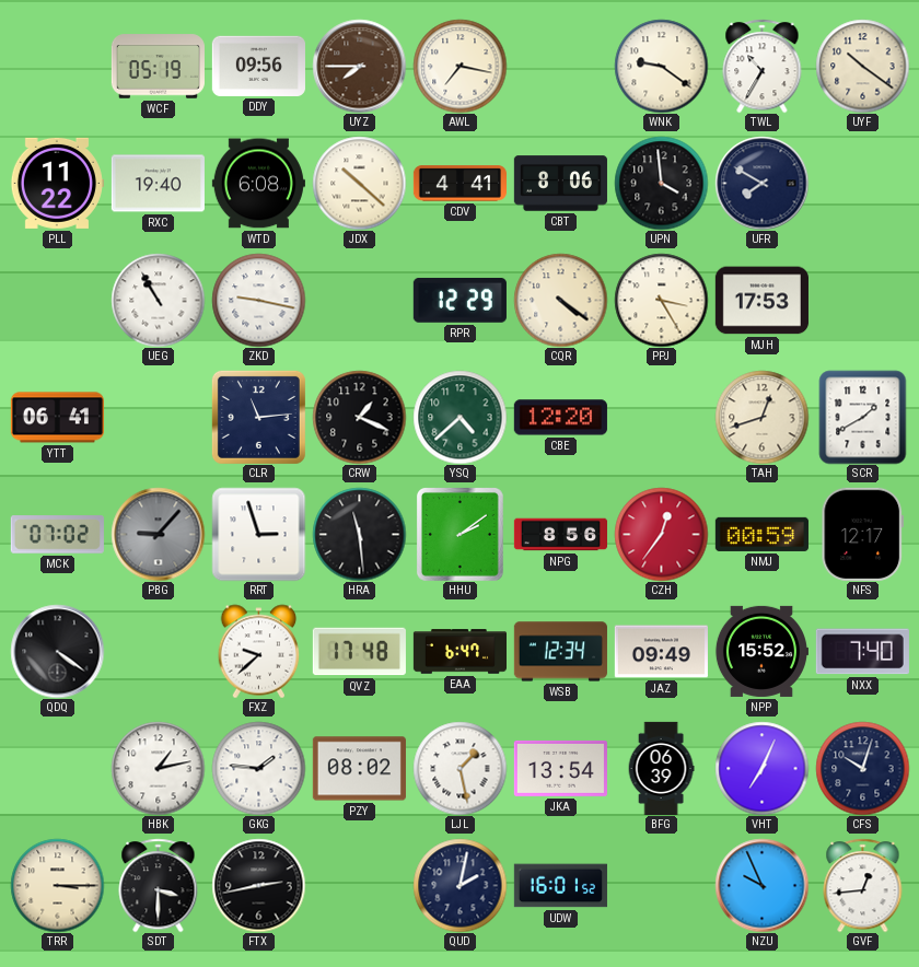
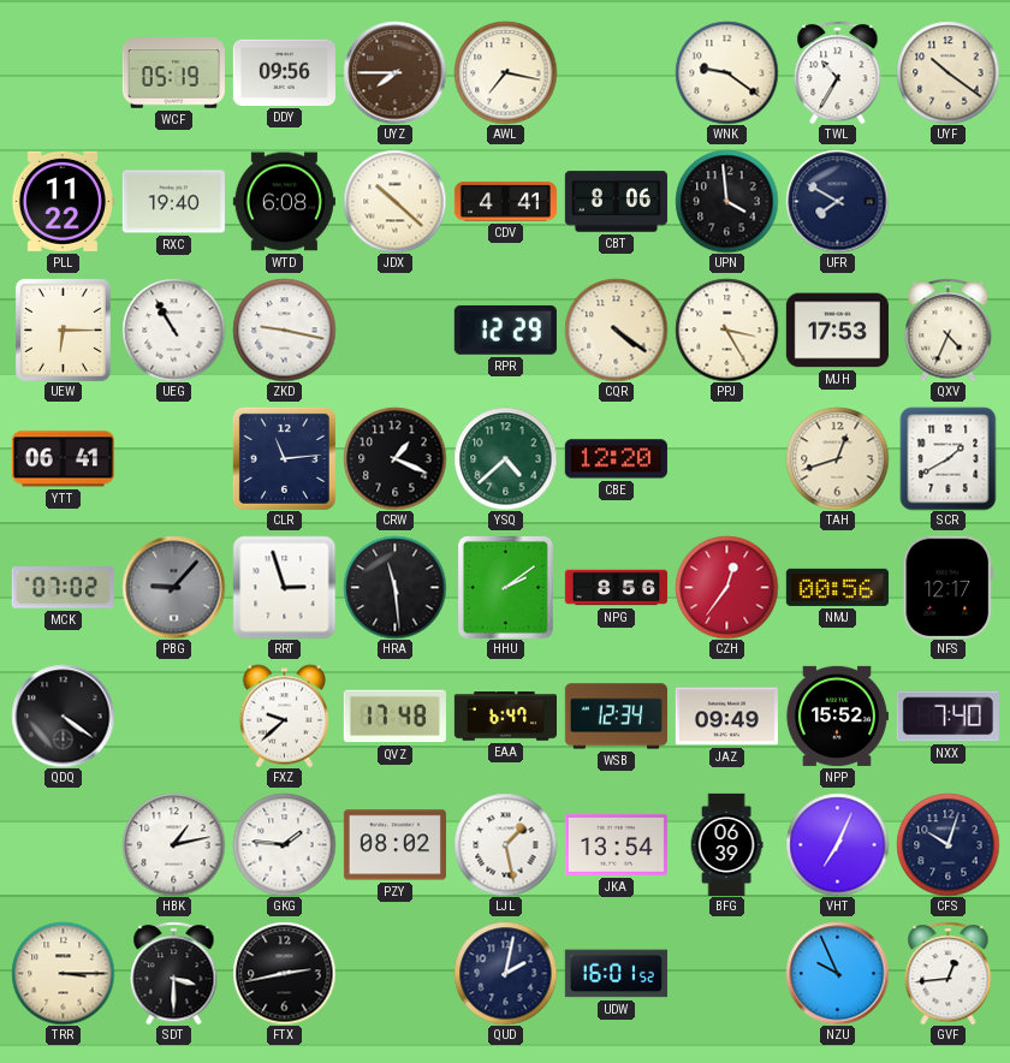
UEW: none -> 6:15 (64, 331)
QXV: none -> 4:34 (949, 329)
NMJ: 00:59 -> 00:56 (837, 587)
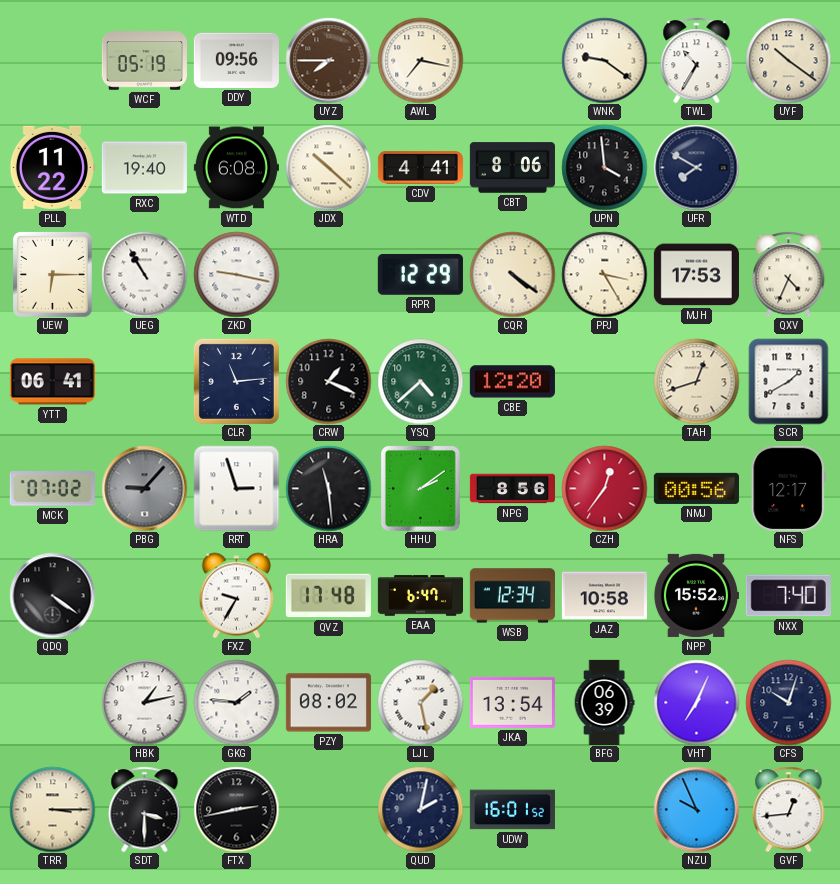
FXZ: 9:38 -> 9:35 (237, 595)
JAZ: 09:49 -> 10:58 (604, 596)
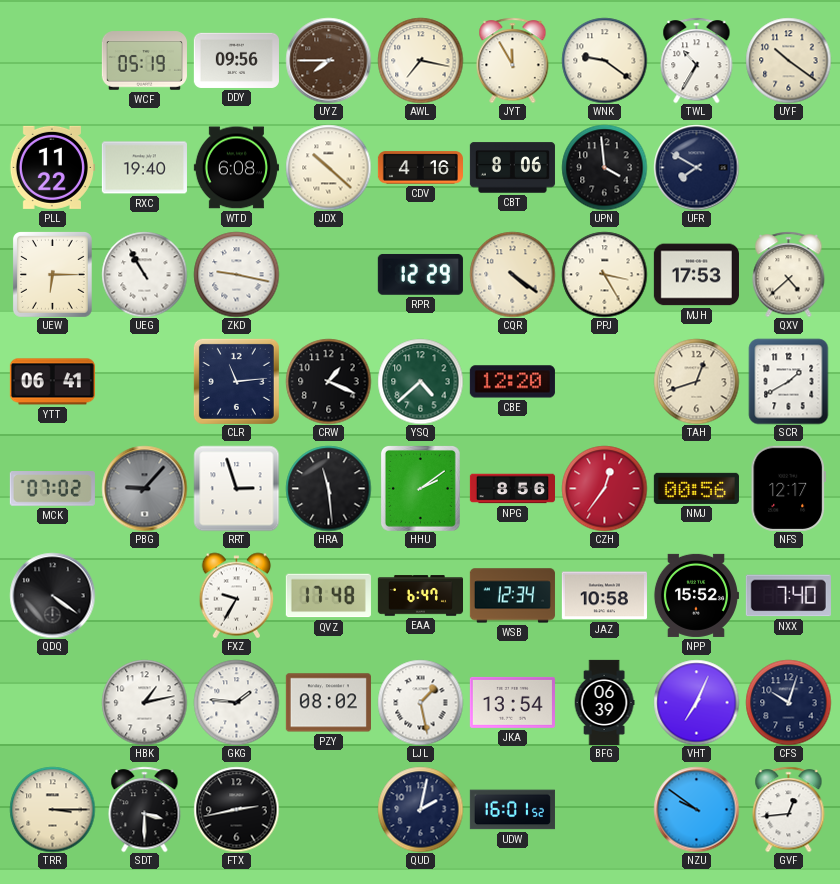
JYT: none -> 11:55 (513, 60)
CDV: 4:41 -> 4:16 (420, 168)
QXV: 4:34 -> 4:38 (789, 274)
NZU: 9:56 -> 9:51 (696, 809)
